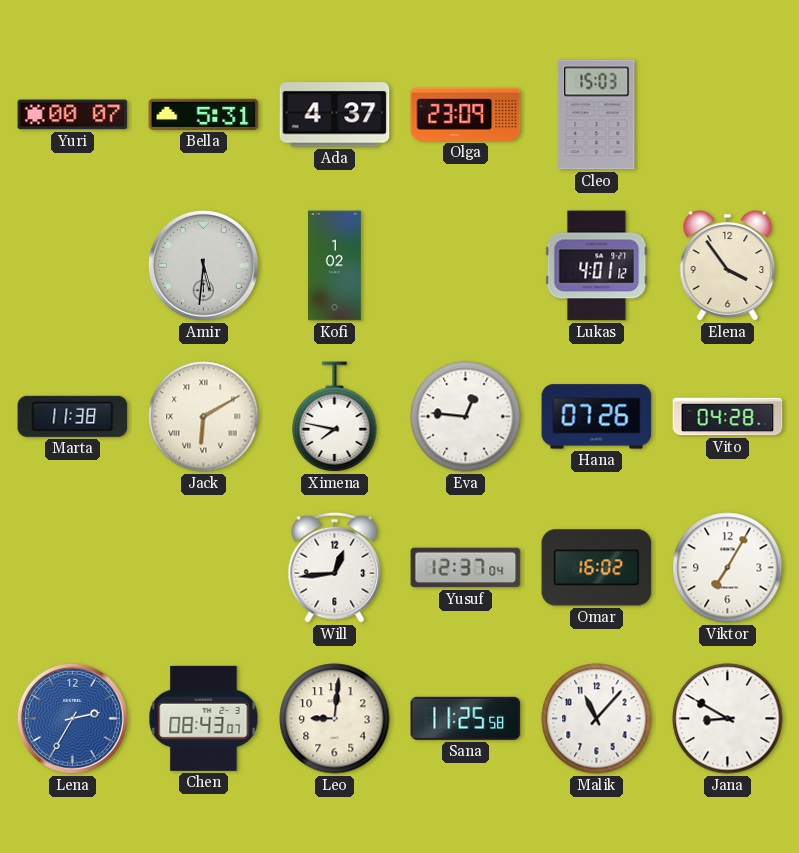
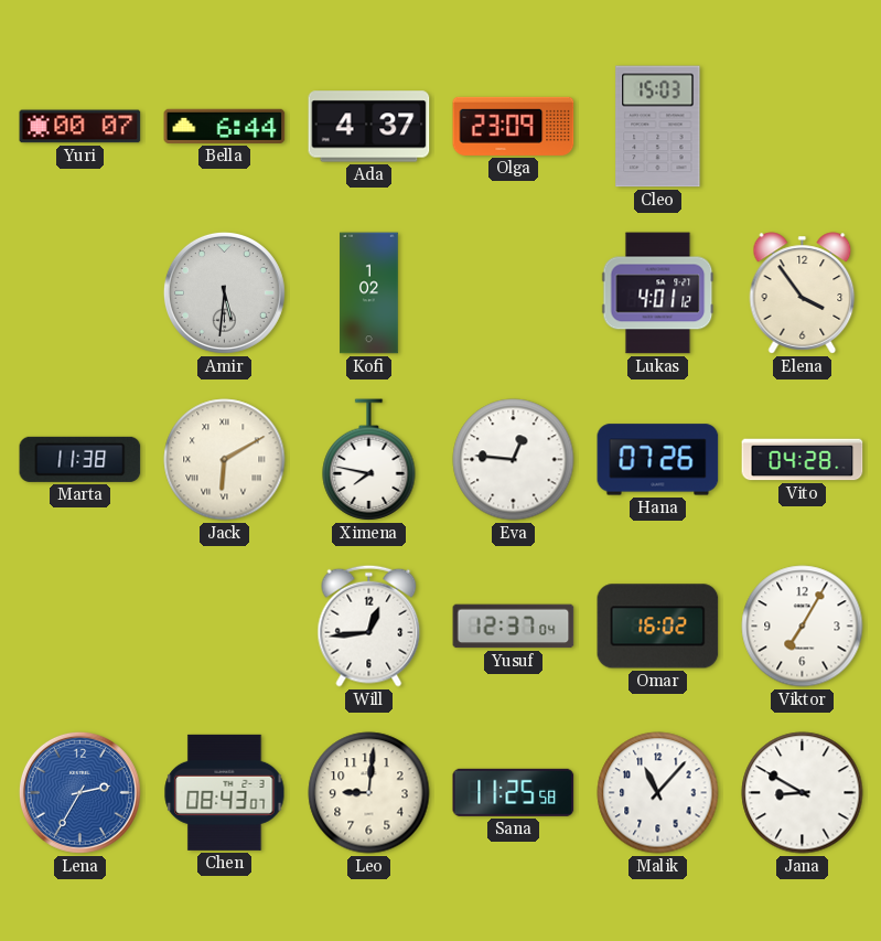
Bella: 5:31 -> 6:44 (225, 126)
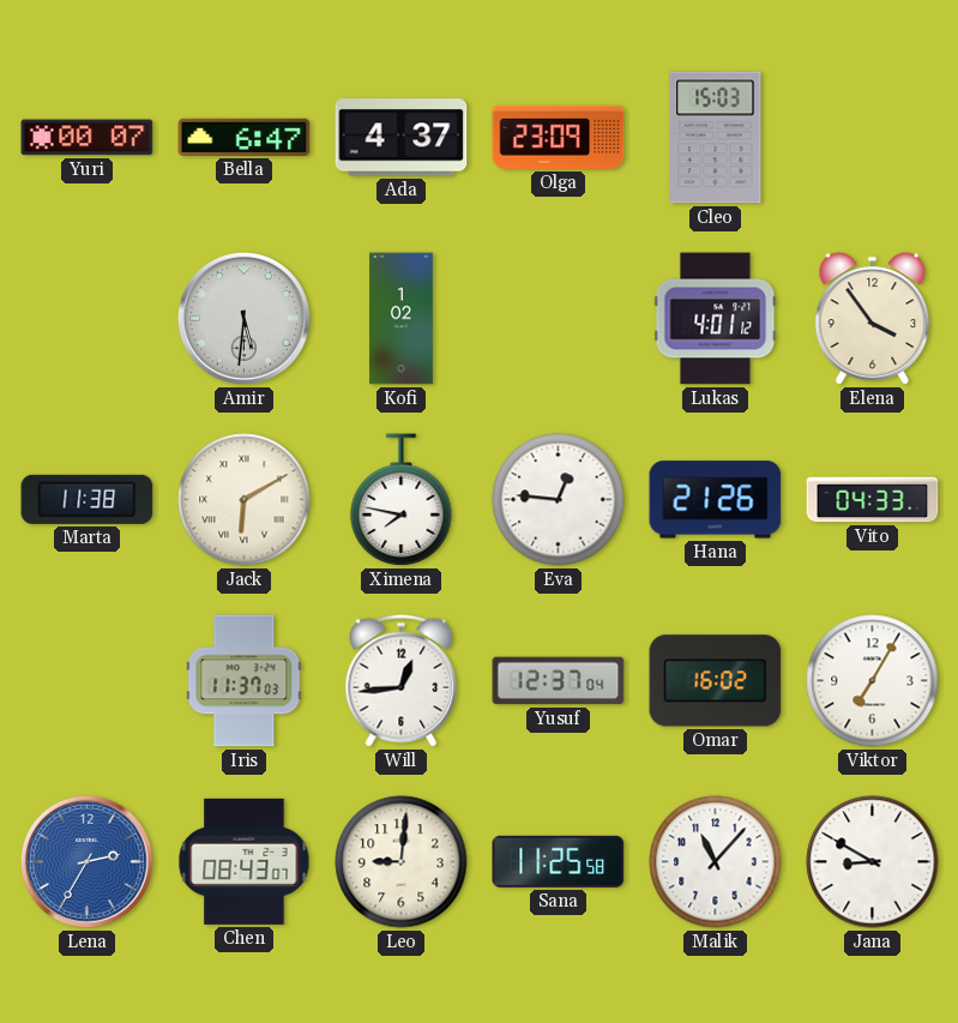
Bella: 6:44 -> 6:47 (245, 137)
Hana: 07:26 -> 21:26 (716, 500)
Vito: 04:28 -> 04:33 (873, 500)
Iris: none -> 11:37 (245, 681)
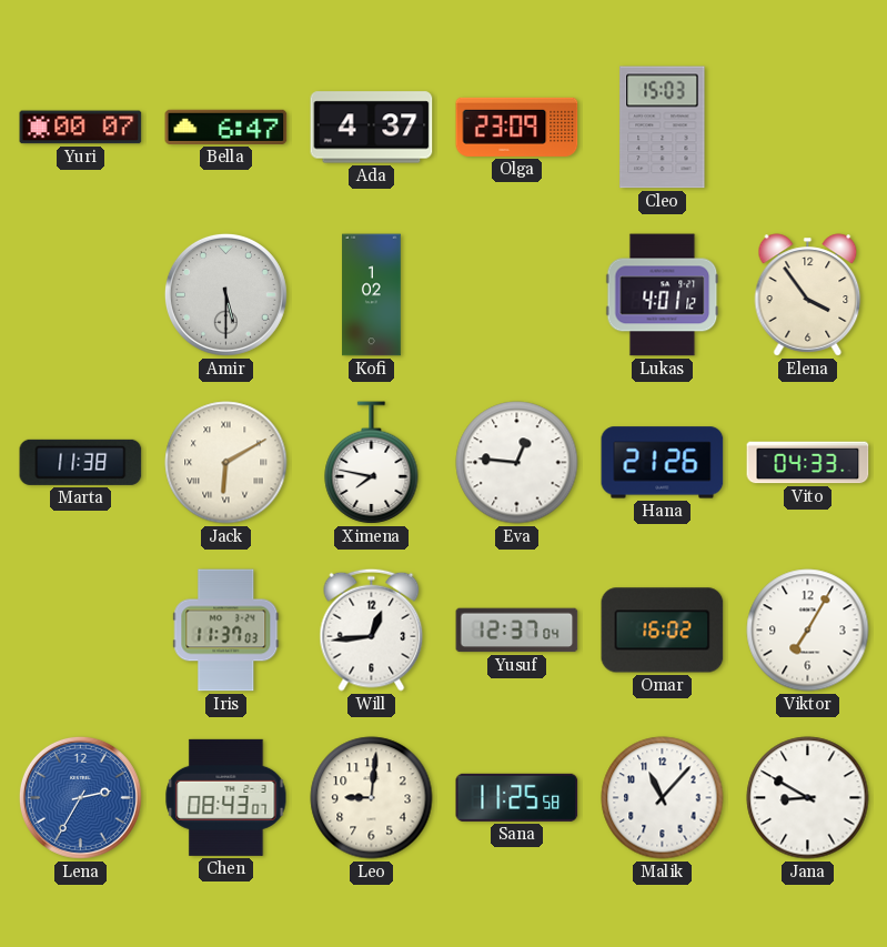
Amir: 5:31 -> 5:30 (225, 294)
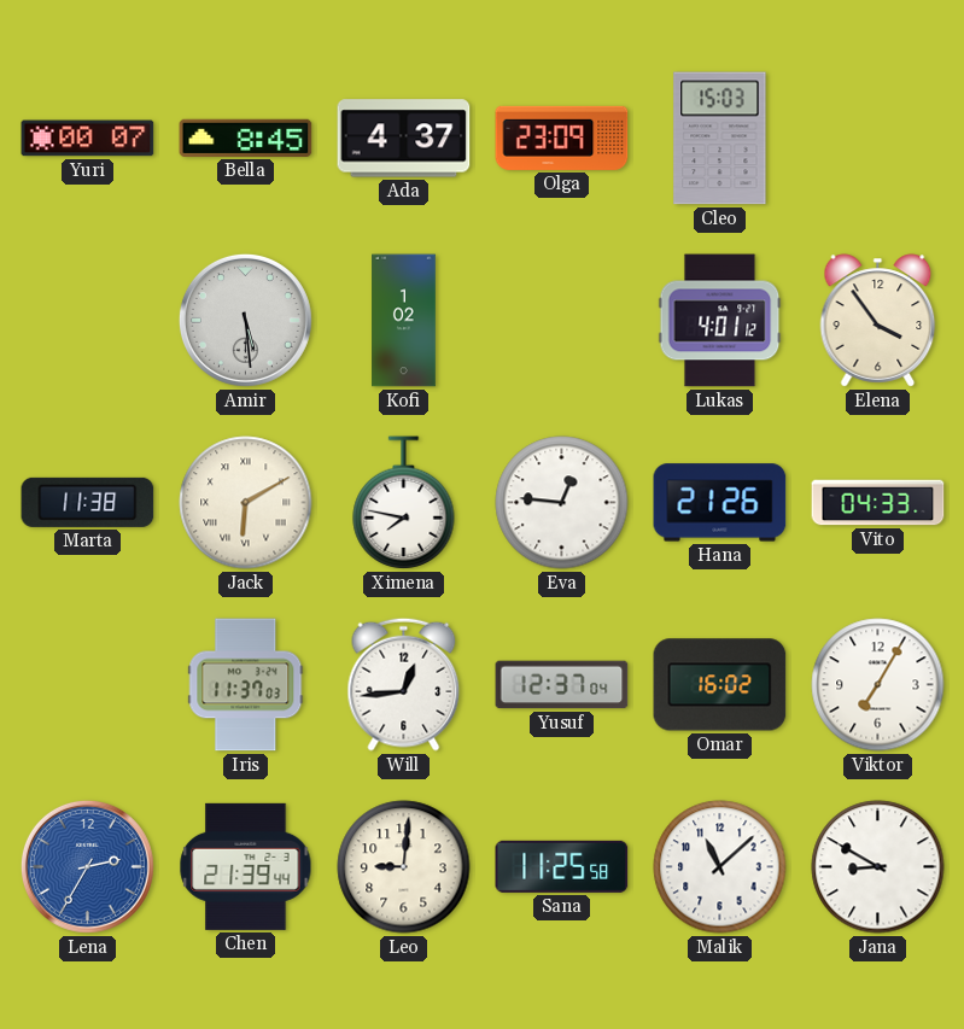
Bella: 6:47 -> 8:45 (246, 138)
Amir: 5:30 -> 5:29 (245, 320)
Chen: 08:43 -> 21:39 (246, 866)
Malik: 11:07 -> 11:08 (720, 867)
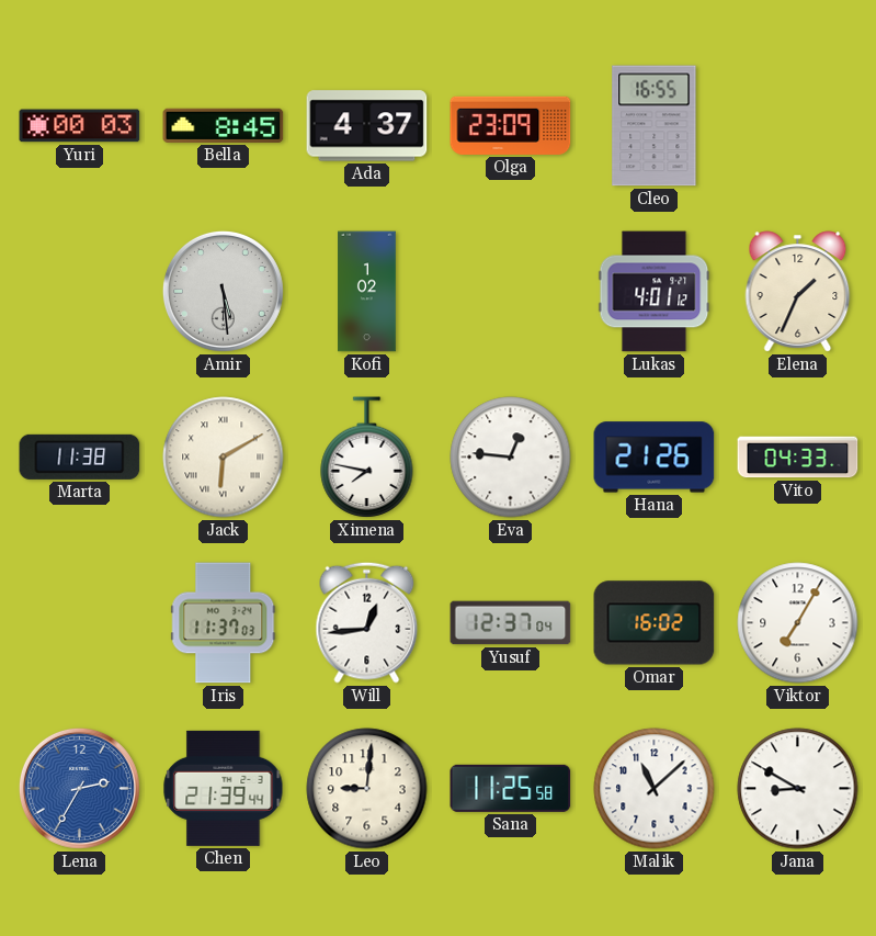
Yuri: 00:07 -> 00:03 (80, 126)
Cleo: 15:03 -> 16:55 (655, 126)
Elena: 3:54 -> 1:34 (798, 292)
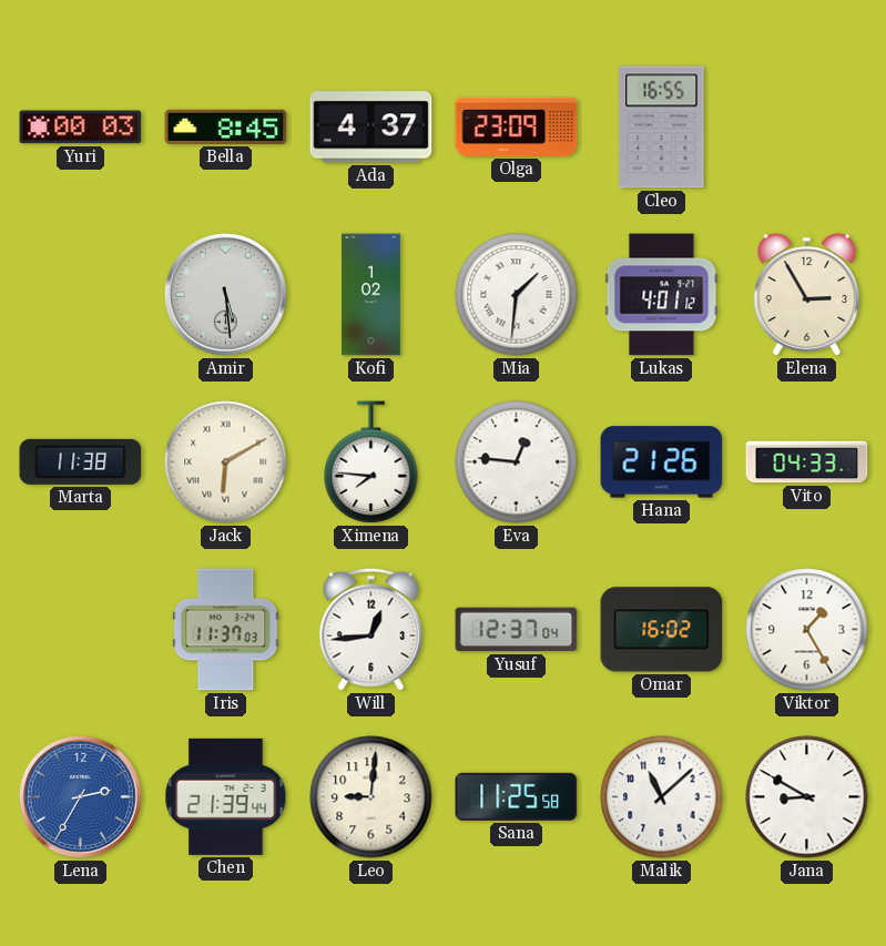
Mia: none -> 1:31 (517, 295)
Elena: 1:34 -> 2:55 (807, 295)
Ximena: 7:47 -> 7:46 (371, 462)
Viktor: 7:05 -> 1:25 (807, 630)
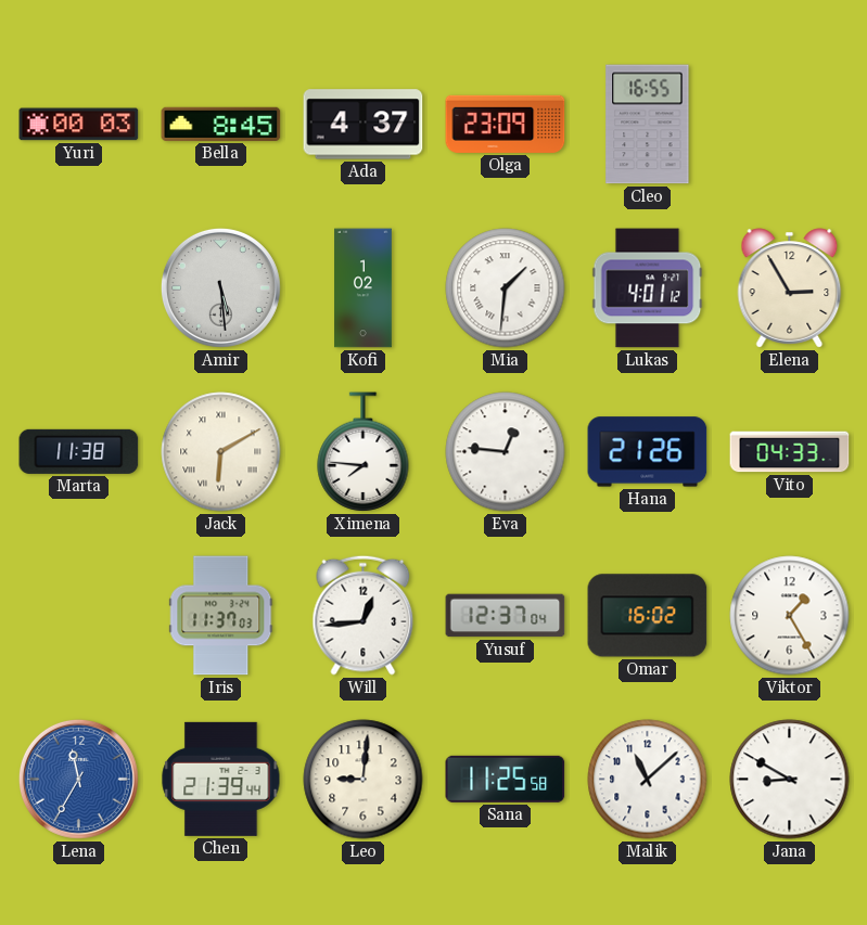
Lena: 2:35 -> 11:35 (78, 779)
